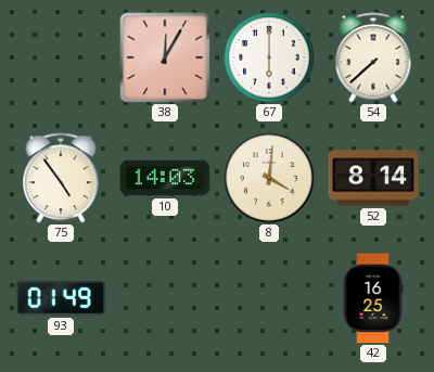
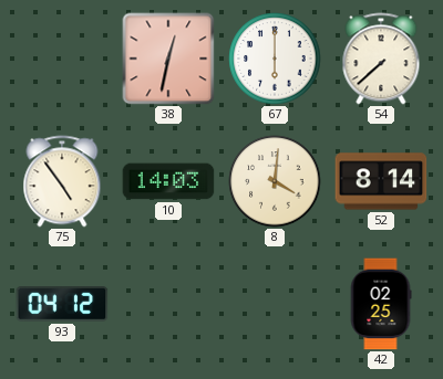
38: 12:05 -> 12:32 (168, 59)
93: 01:49 -> 04:12 (62, 305)
42: 16:25 -> 02:25 (381, 304)
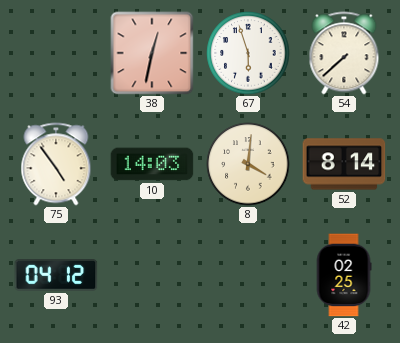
67: 6:00 -> 5:57 (248, 53)
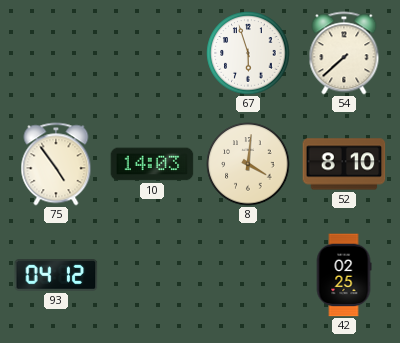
38: 12:32 -> none (152, 53)
52: 8:14 -> 8:10 (344, 164)
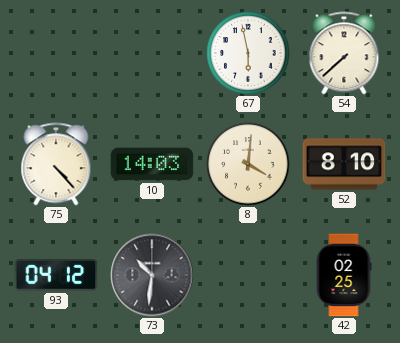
67: 5:57 -> 5:58 (248, 53)
75: 4:54 -> 4:23 (56, 164)
73: none -> 10:31 (152, 275)
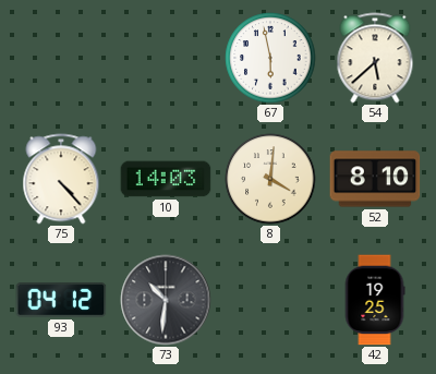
54: 7:38 -> 5:38 (375, 58)
42: 02:25 -> 19:25 (375, 300)
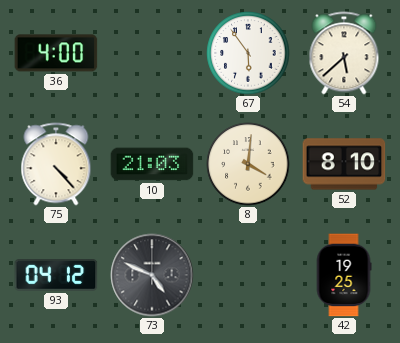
36: none -> 4:00 (56, 53)
67: 5:58 -> 5:54 (248, 53)
10: 14:03 -> 21:03 (152, 164)
73: 10:31 -> 4:49 (152, 275)
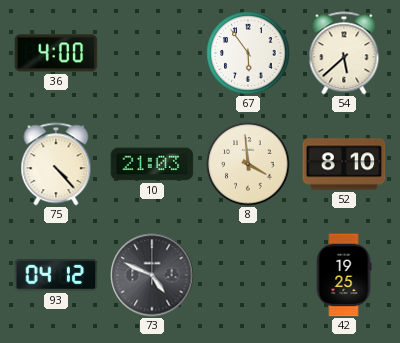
8: 4:01 -> 3:59 (248, 164)
